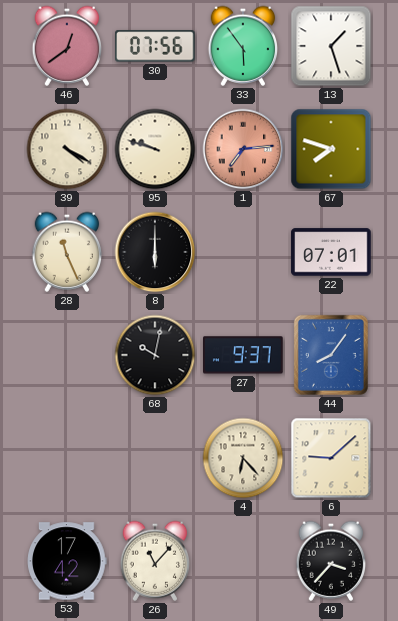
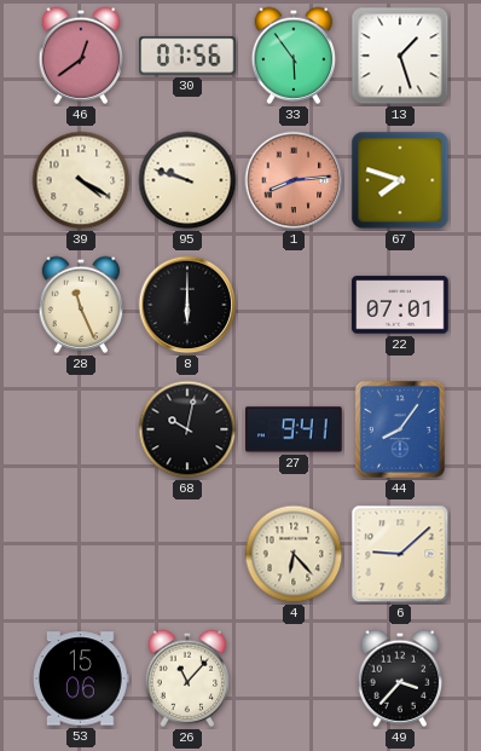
1: 7:14 -> 8:14 (294, 180)
27: 9:37 -> 9:41 (295, 429)
53: 17:42 -> 15:06 (81, 678)
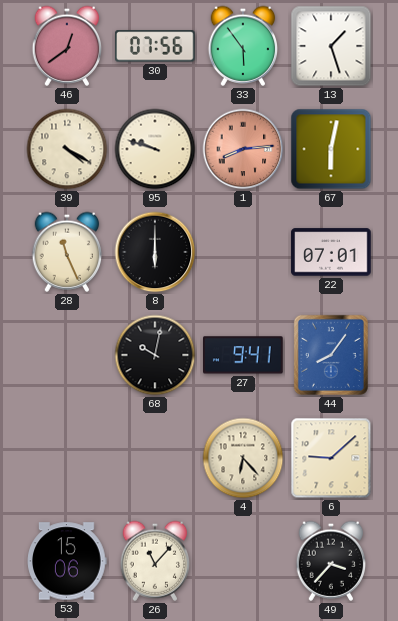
67: 7:48 -> 6:02 (331, 149)
